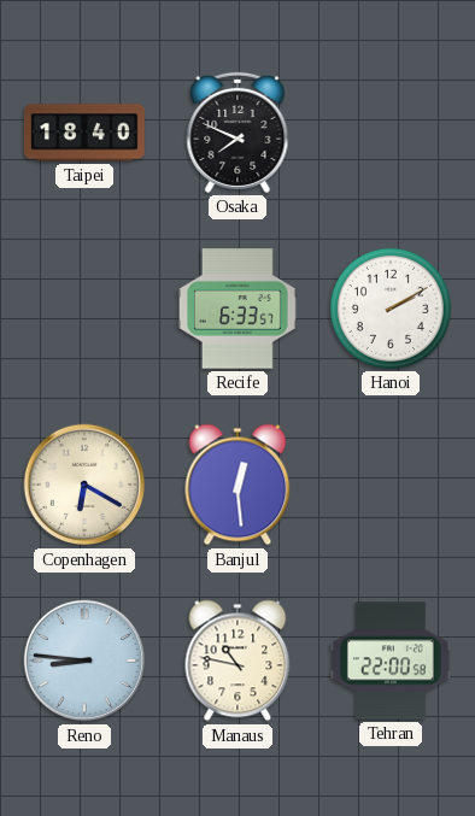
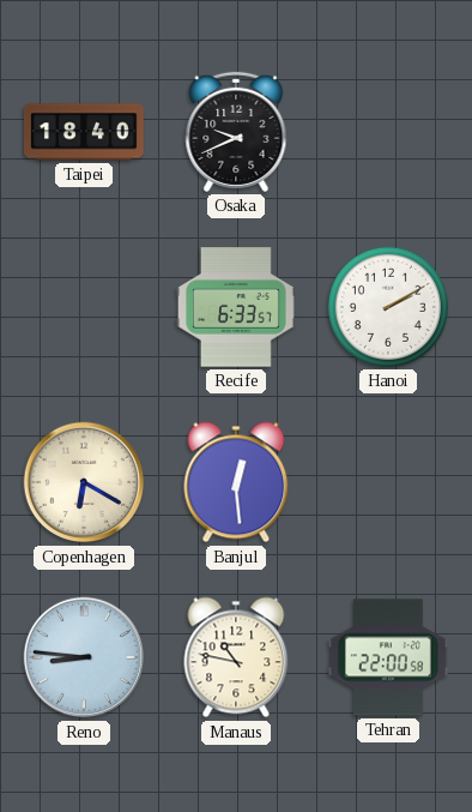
Osaka: 7:49 -> 9:41 (236, 132)
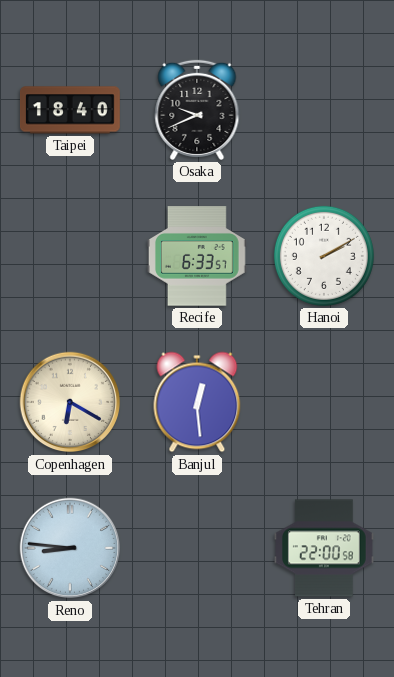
Manaus: 10:47 -> none (236, 657)
